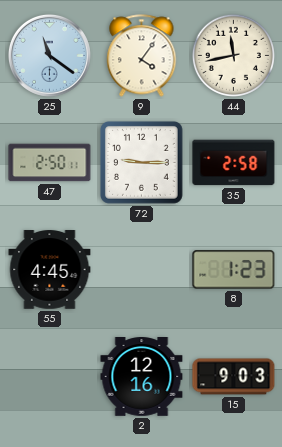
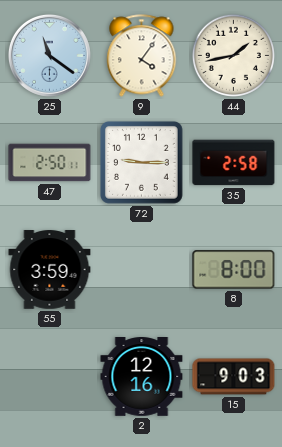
44: 11:43 -> 1:43 (233, 55)
55: 4:45 -> 3:59 (50, 270)
8: 1:23 -> 8:00 (234, 270)
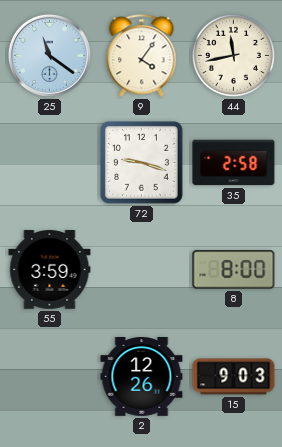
44: 1:43 -> 11:43 (233, 55)
47: 2:50 -> none (50, 163)
72: 9:15 -> 9:18 (141, 162)
2: 12:16 -> 12:26 (142, 377)
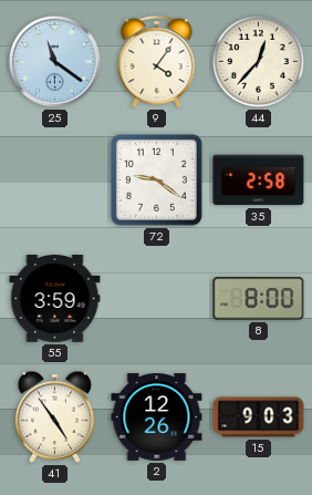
44: 11:43 -> 12:37 (258, 61)
72: 9:18 -> 9:21 (156, 179)
41: none -> 4:54 (55, 416)
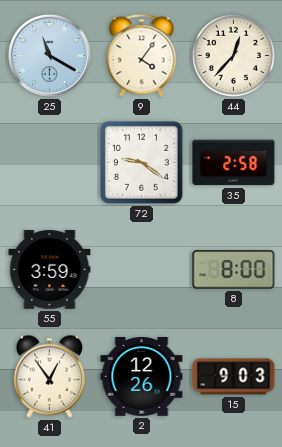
25: 11:21 -> 11:20 (49, 55)
41: 4:54 -> 12:54 (50, 376)
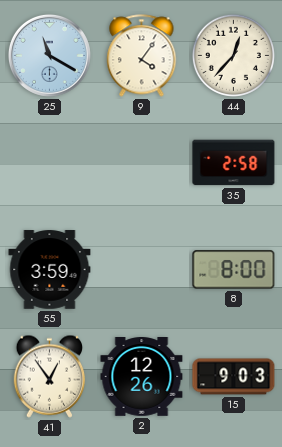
72: 9:21 -> none (141, 162)
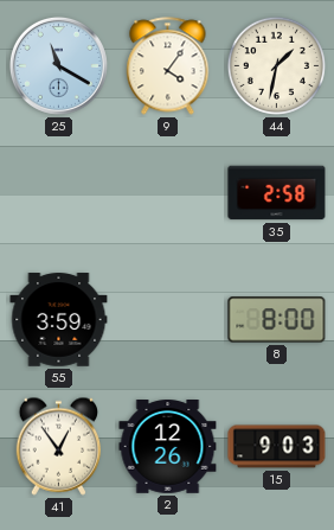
44: 12:37 -> 1:32 (276, 65)
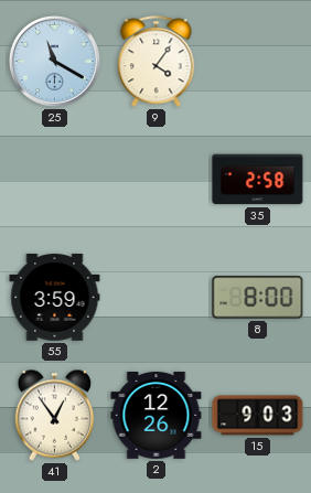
44: 1:32 -> none (276, 65)
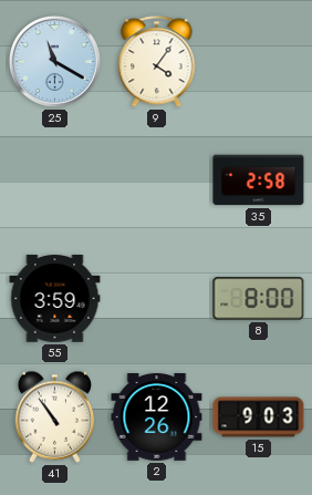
41: 12:54 -> 10:54 (55, 416)
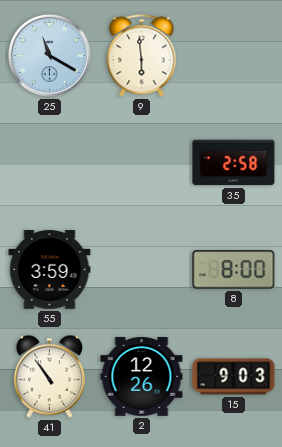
9: 4:06 -> 5:59 (142, 56)
